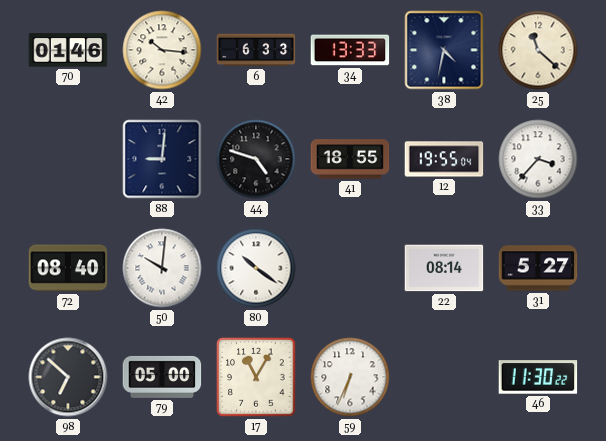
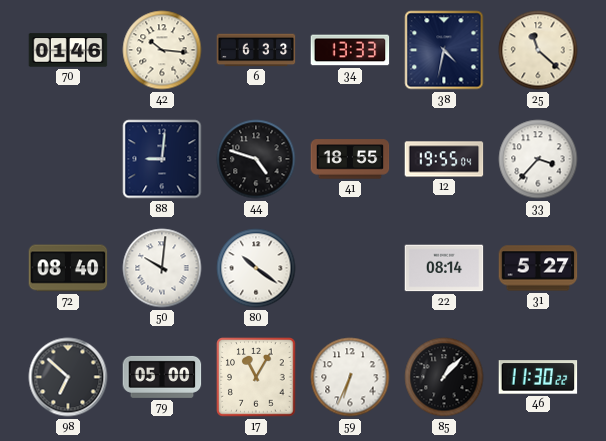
85: none -> 1:07 (444, 377)
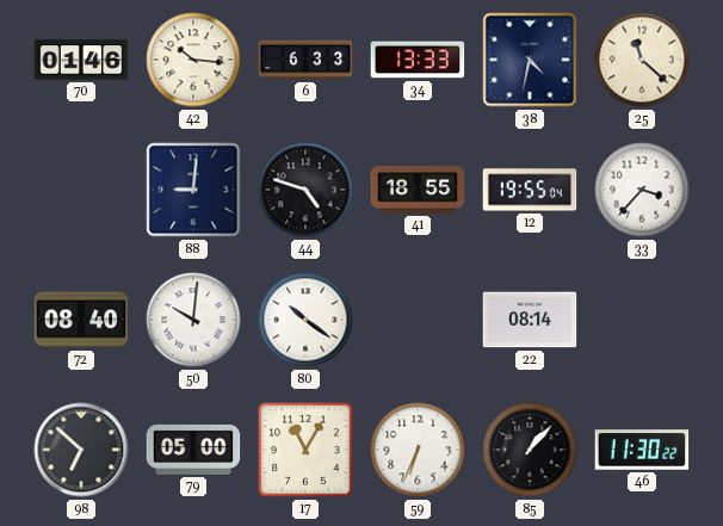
31: 5:27 -> none (538, 268)
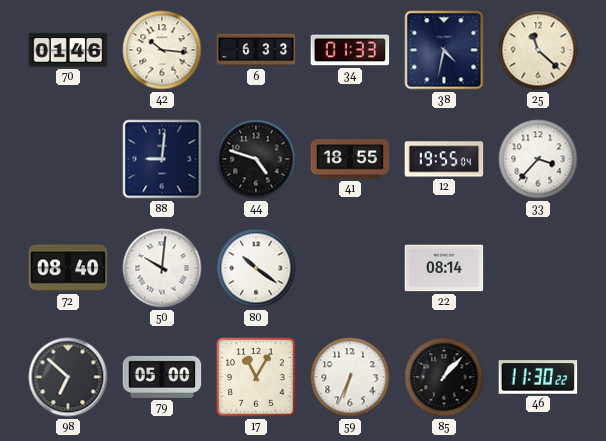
34: 13:33 -> 01:33 (350, 50)
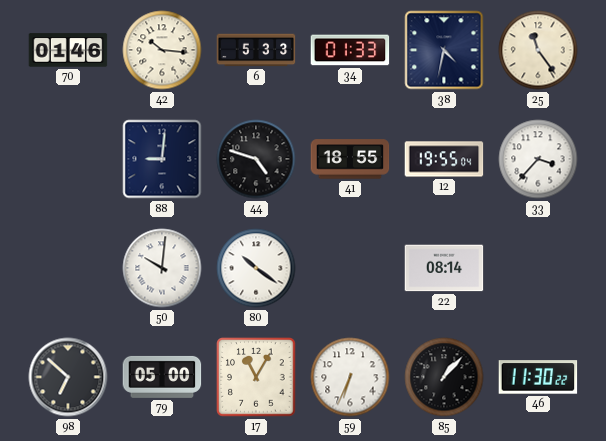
6: 6:33 -> 5:33 (256, 50)
25: 11:22 -> 11:24 (538, 50)
72: 08:40 -> none (68, 268)
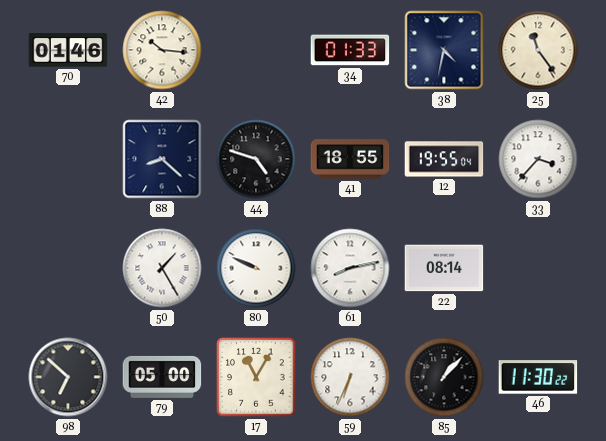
6: 5:33 -> none (256, 50)
88: 9:01 -> 8:22 (162, 159)
50: 10:01 -> 1:25 (162, 268)
80: 10:21 -> 9:49 (256, 268)
61: none -> 8:13 (350, 268)
